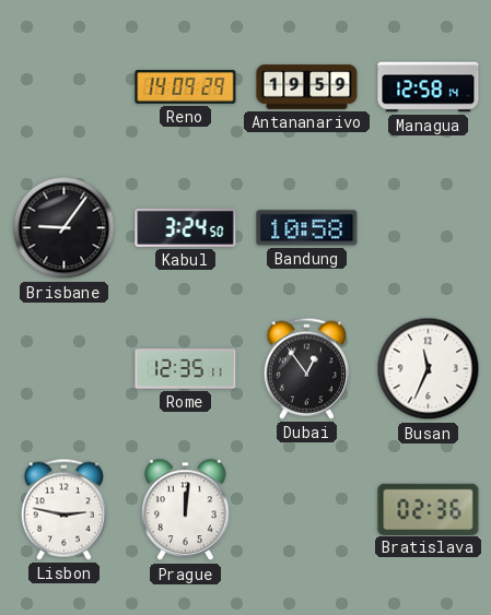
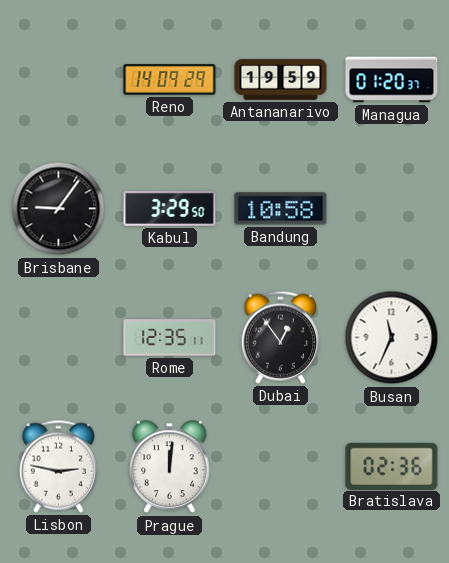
Managua: 12:58 -> 01:20 (392, 80)
Kabul: 3:24 -> 3:29 (170, 208)
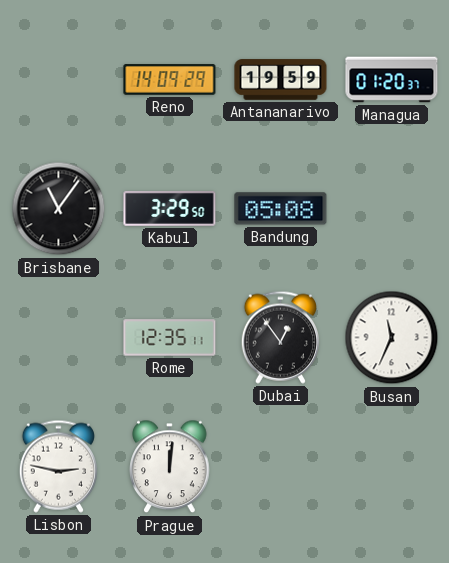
Brisbane: 9:06 -> 11:06 (59, 209)
Bandung: 10:58 -> 05:08 (281, 209)
Bratislava: 02:36 -> none (392, 466)
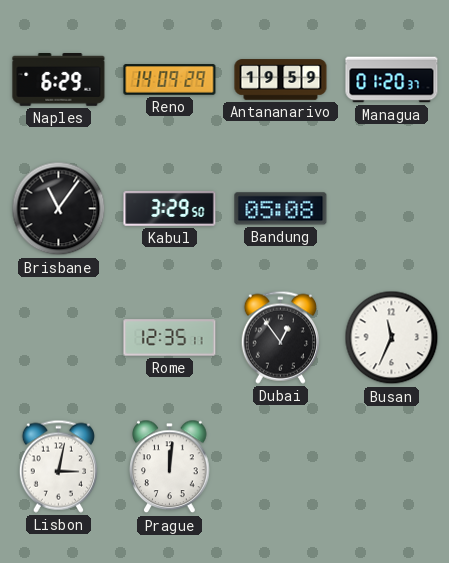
Naples: none -> 6:29 (59, 80)
Lisbon: 2:47 -> 3:02 (58, 466)
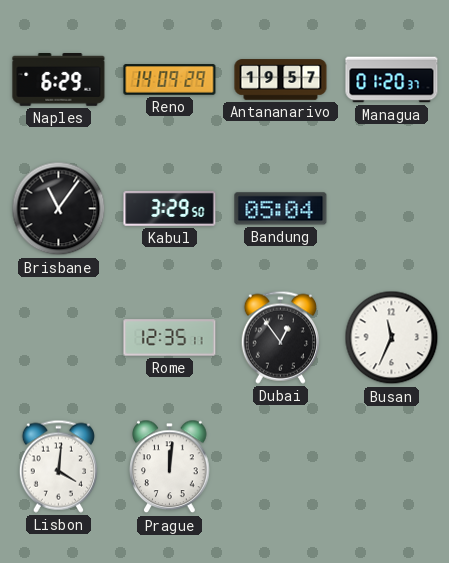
Antananarivo: 19:59 -> 19:57 (281, 80)
Bandung: 05:08 -> 05:04 (281, 209)
Lisbon: 3:02 -> 4:01 (58, 466)
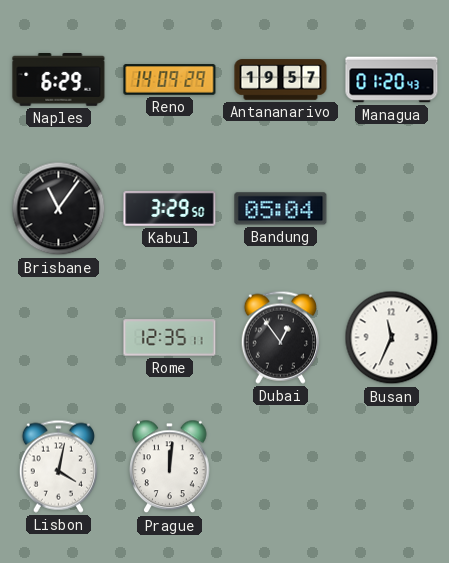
Managua: 01:20:37 -> 01:20:43 (392, 80)
Lisbon: 4:01 -> 4:02 (58, 466)
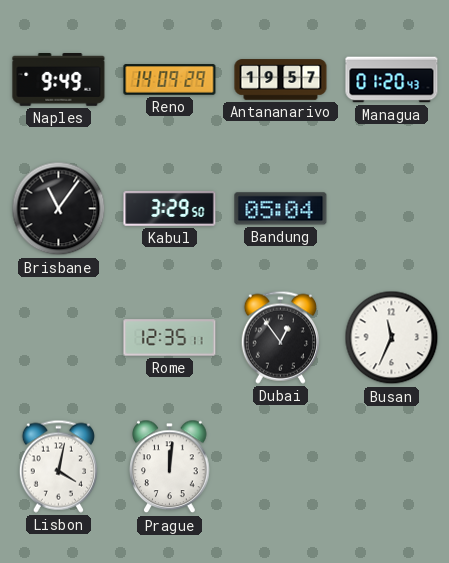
Naples: 6:29 -> 9:49 (59, 80)
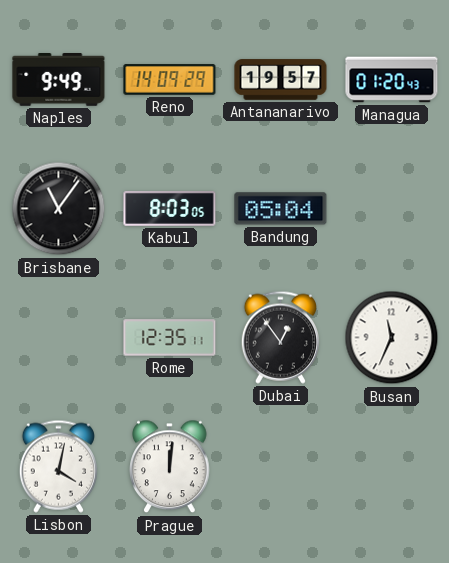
Kabul: 3:29 -> 8:03 (170, 208)
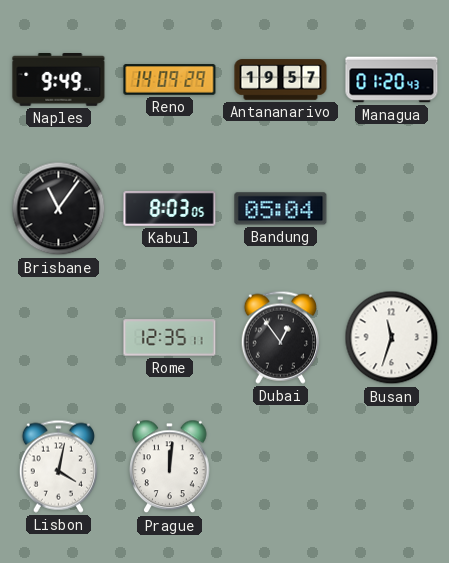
Busan: 11:34 -> 11:33 (392, 338)
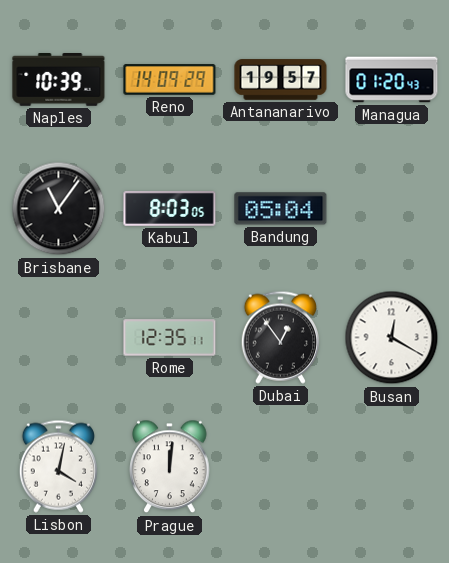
Naples: 9:49 -> 10:39 (59, 80)
Busan: 11:33 -> 12:20 (392, 338)
